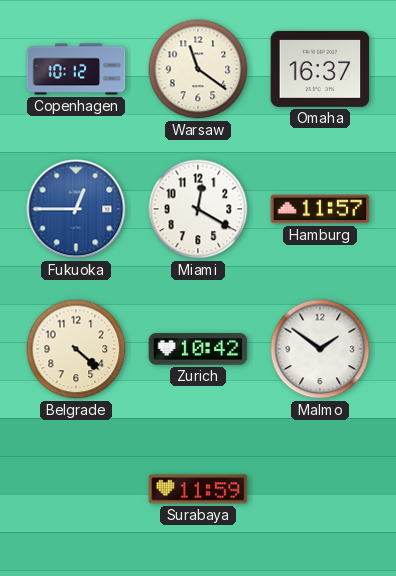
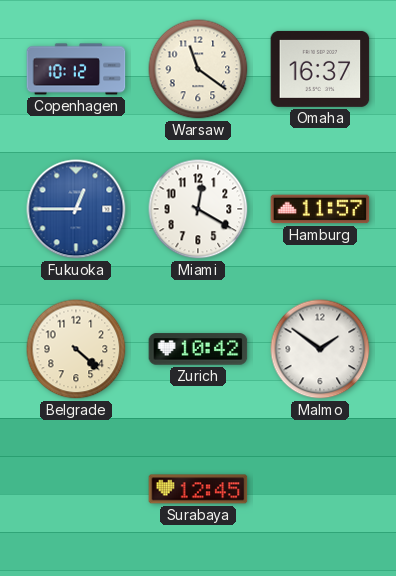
Surabaya: 11:59 -> 12:45 (198, 489)
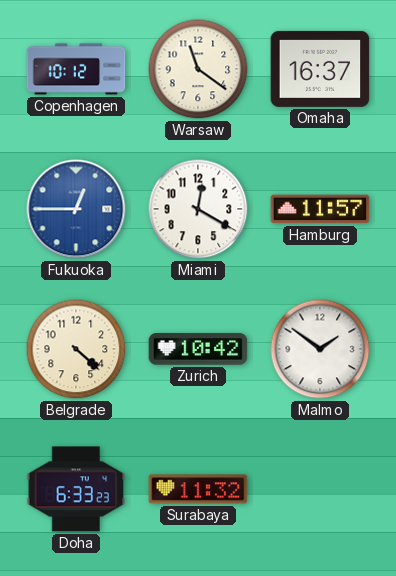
Doha: none -> 6:33 (76, 489)
Surabaya: 12:45 -> 11:32 (198, 489)
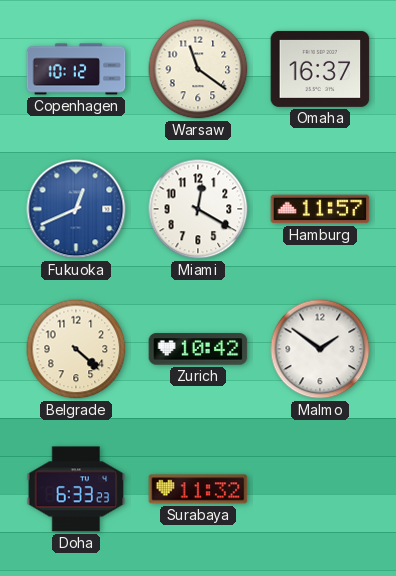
Fukuoka: 12:45 -> 12:41 (76, 209)
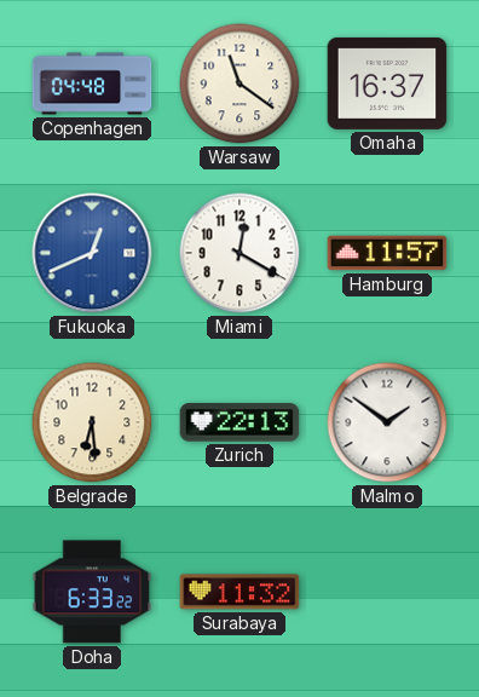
Copenhagen: 10:12 -> 04:48 (92, 83)
Belgrade: 4:22 -> 6:29 (92, 422)
Zurich: 10:42 -> 22:13 (239, 422)
Doha: 6:33:23 -> 6:33:22 (92, 592)
